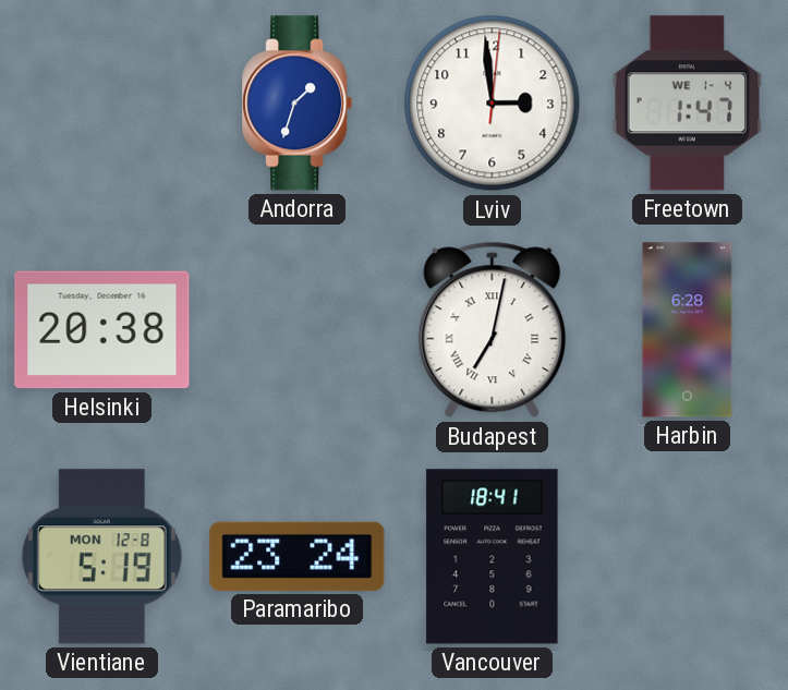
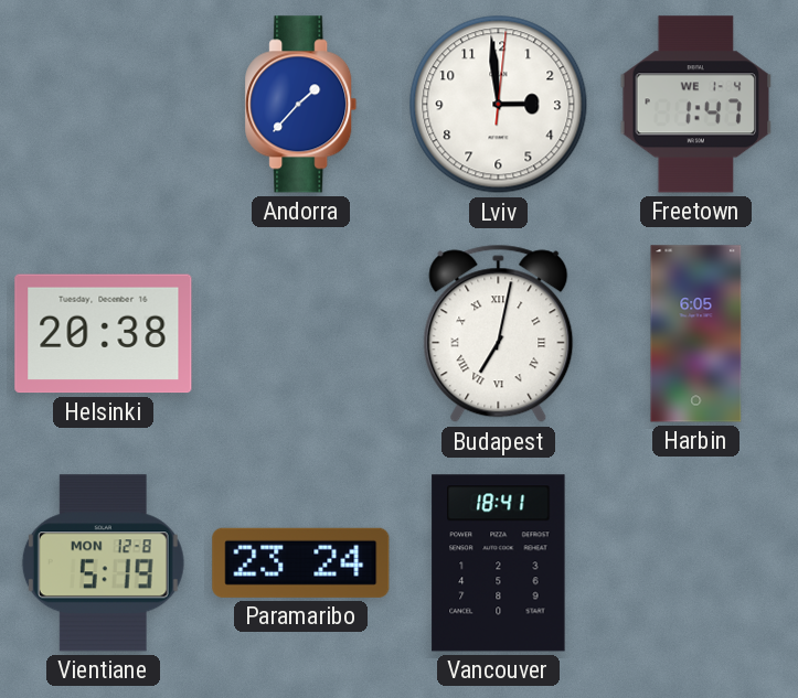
Andorra: 1:33 -> 1:37 (301, 105)
Harbin: 6:28 -> 6:05 (696, 334)
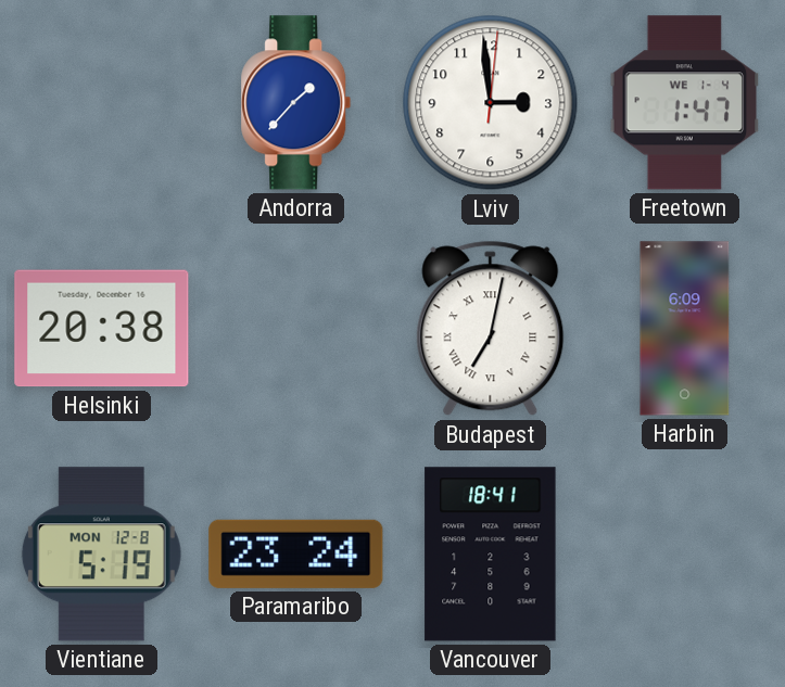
Harbin: 6:05 -> 6:09 (685, 329)
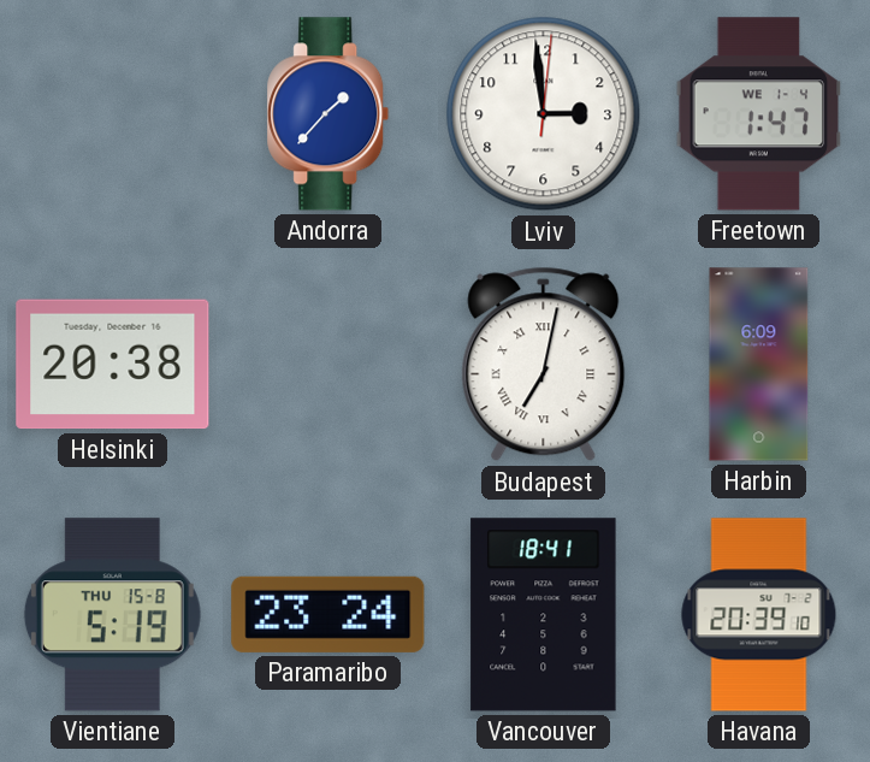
Vientiane date: MON 12-8 -> THU 15-8 (112, 615)
Havana: none -> 20:39 (759, 615)
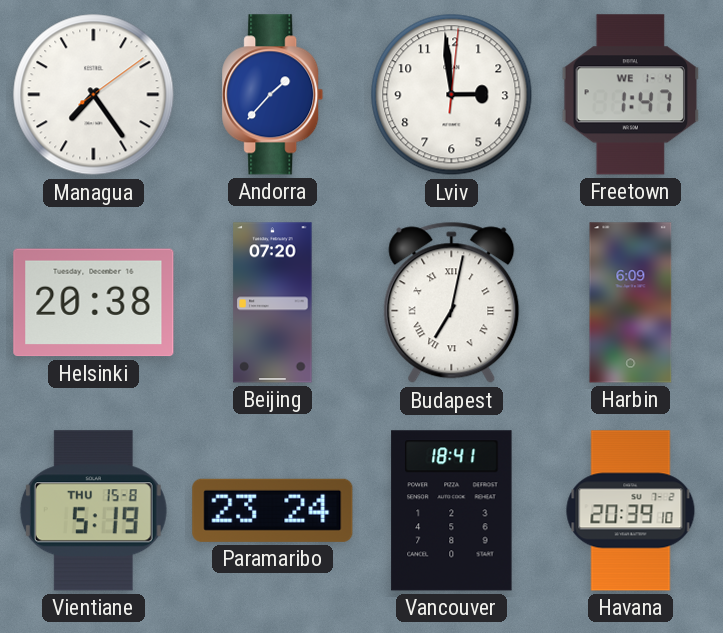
Managua: none -> 7:24 (94, 95)
Beijing: none -> 07:20 (273, 303)
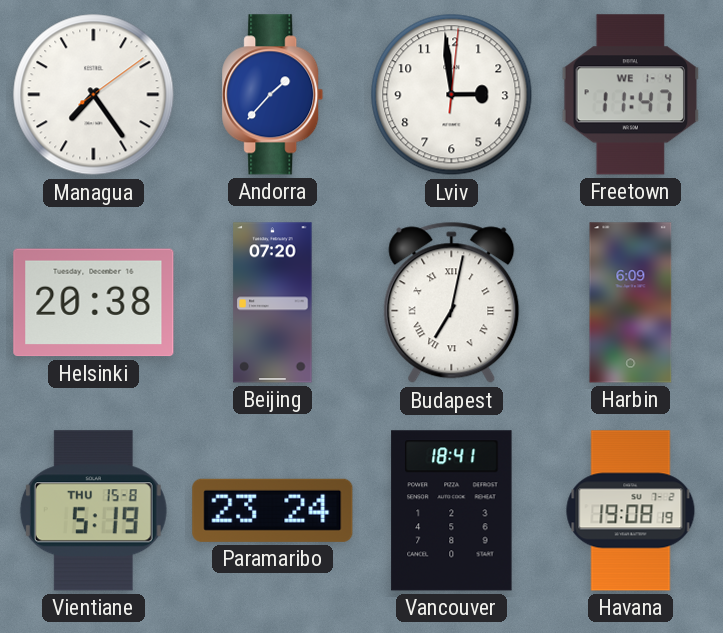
Freetown: 1:47 -> 11:47 (631, 95)
Havana: 20:39 -> 19:08 (631, 511)
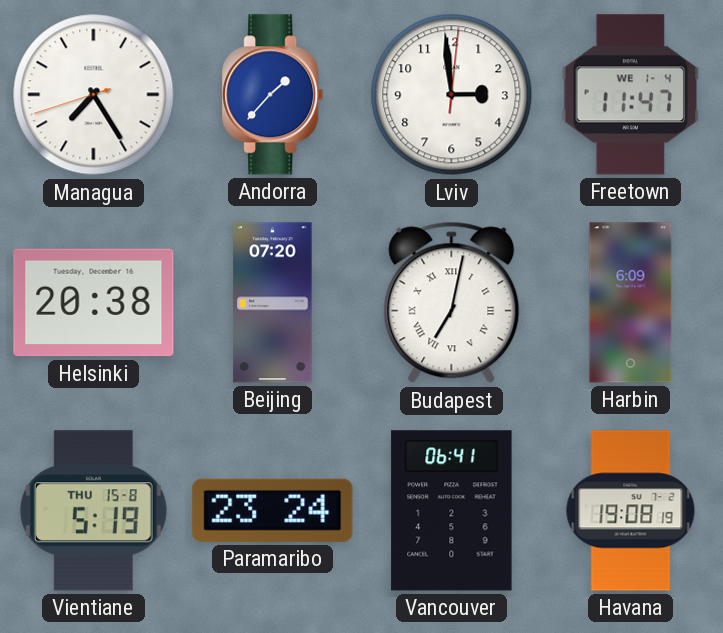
Managua: 7:24:09 -> 7:24:42 (94, 95)
Vancouver: 18:41 -> 06:41 (452, 511)
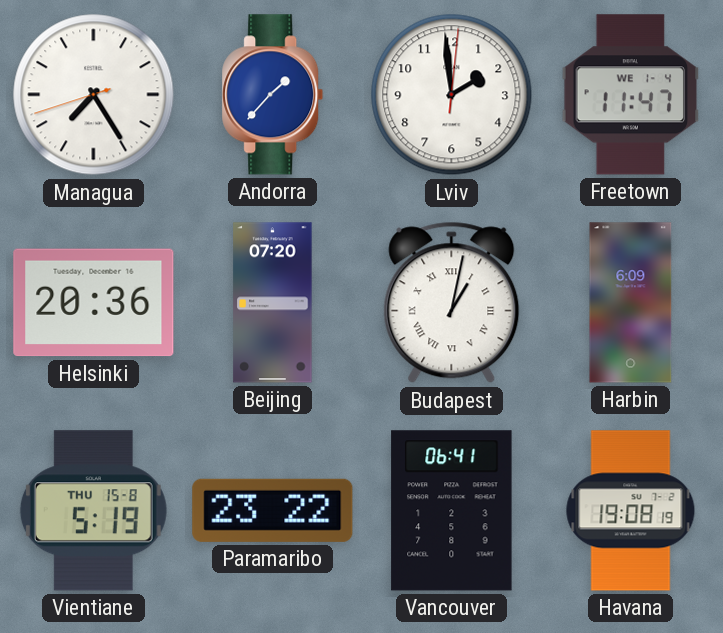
Lviv: 2:59 -> 1:59 (452, 95)
Helsinki: 20:38 -> 20:36 (94, 303)
Budapest: 7:02 -> 1:02 (452, 303)
Paramaribo: 23:24 -> 23:22 (273, 510)
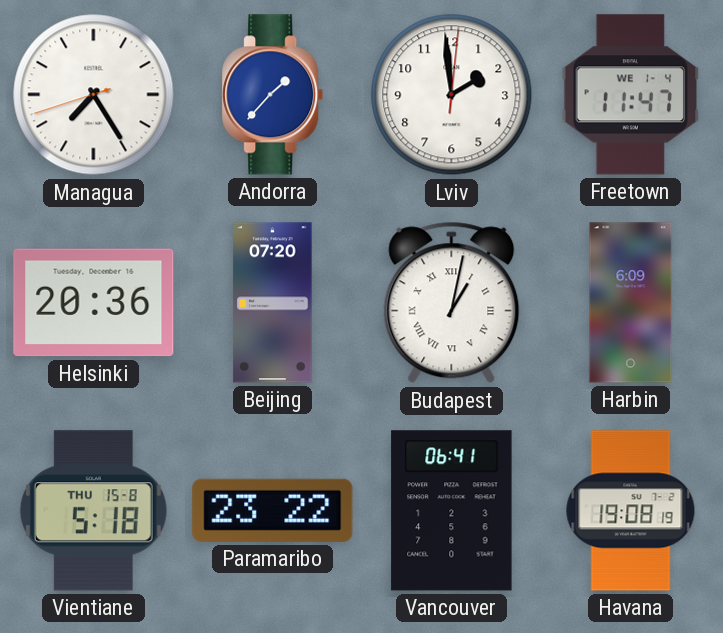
Vientiane: 5:19 -> 5:18 (93, 511)
